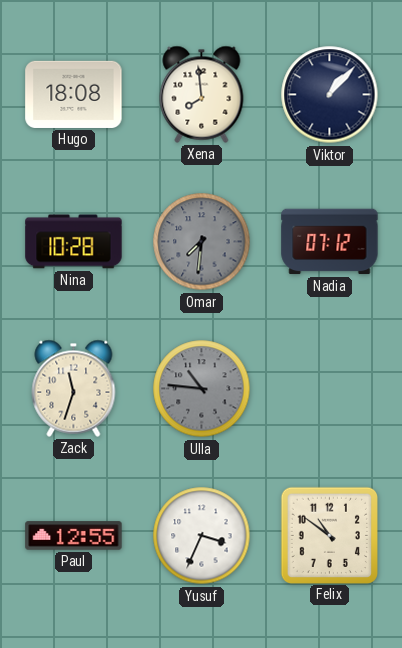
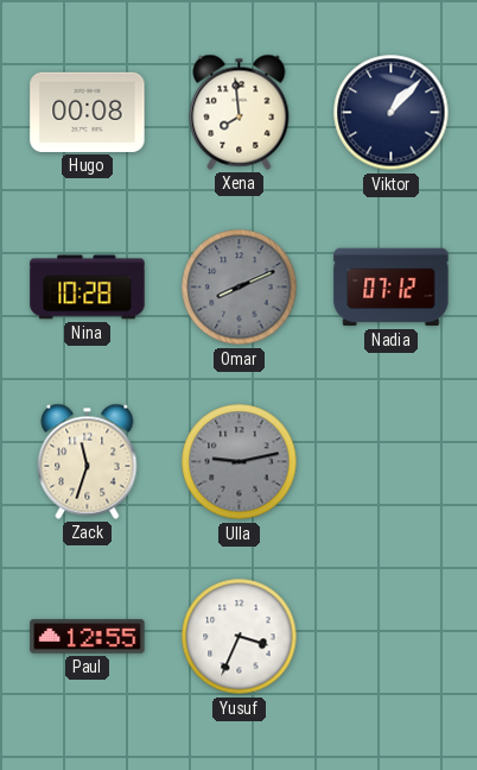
Hugo: 18:08 -> 00:08 (88, 112)
Omar: 7:31 -> 8:11 (240, 288)
Ulla: 10:46 -> 9:13 (240, 462)
Felix: 10:51 -> none (329, 535)
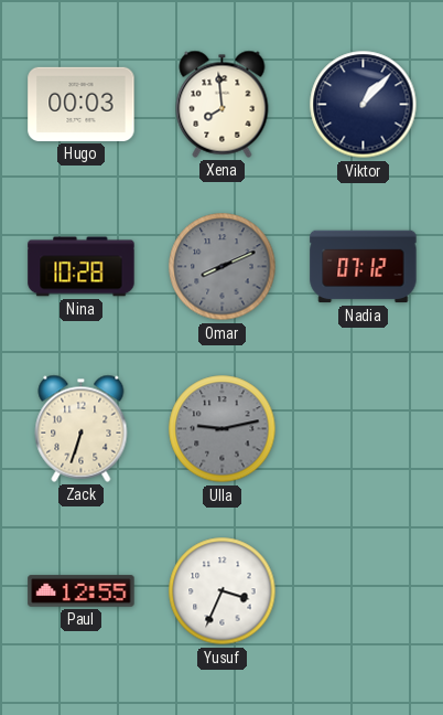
Hugo: 00:08 -> 00:03 (82, 104)
Zack: 11:33 -> 6:33 (82, 428)
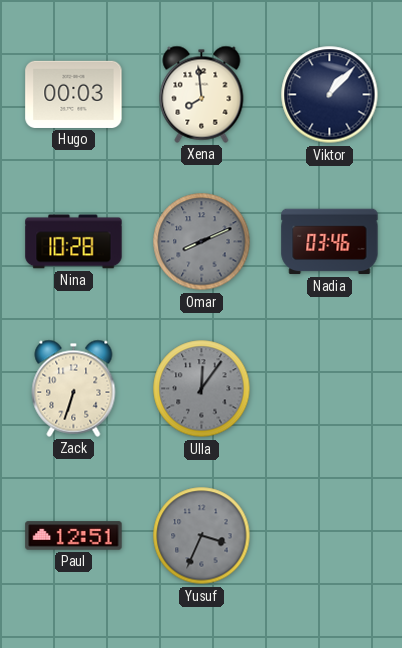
Nadia: 07:12 -> 03:46 (330, 242)
Ulla: 9:13 -> 12:06 (202, 389)
Paul: 12:55 -> 12:51 (74, 536)
Yusuf dial: white -> grey (202, 536)
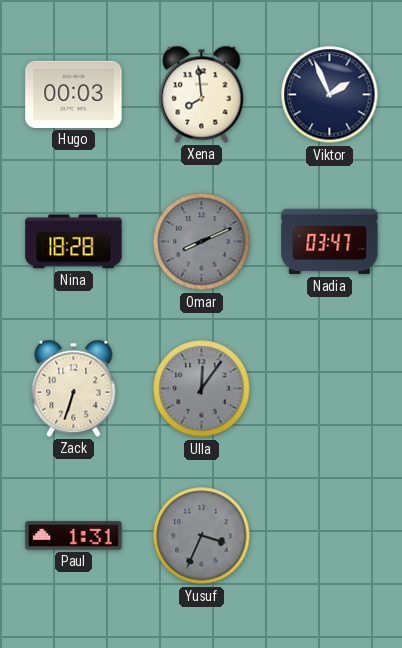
Viktor: 1:07 -> 1:56 (330, 95)
Nina: 10:28 -> 18:28 (74, 242)
Nadia: 03:46 -> 03:47 (330, 242)
Paul: 12:51 -> 1:31 (74, 536)
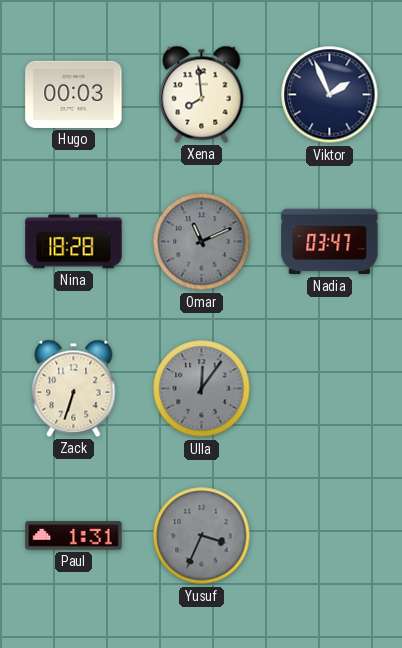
Omar: 8:11 -> 11:11 (202, 242)
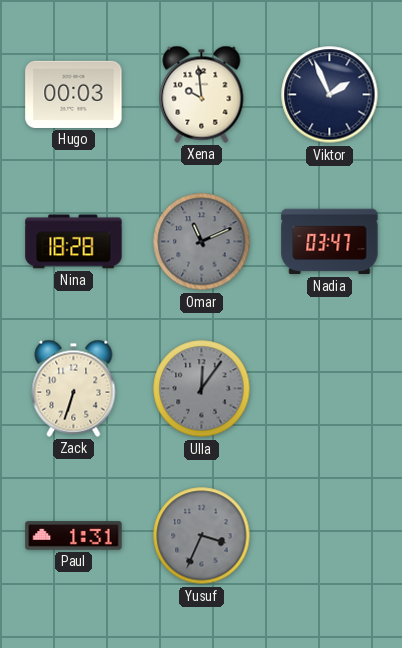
Xena: 7:59 -> 9:59 (202, 94)
